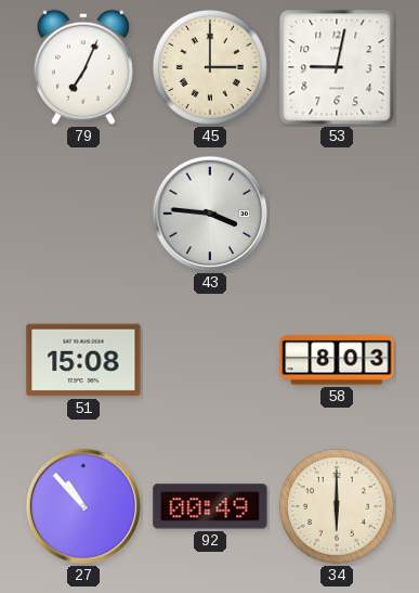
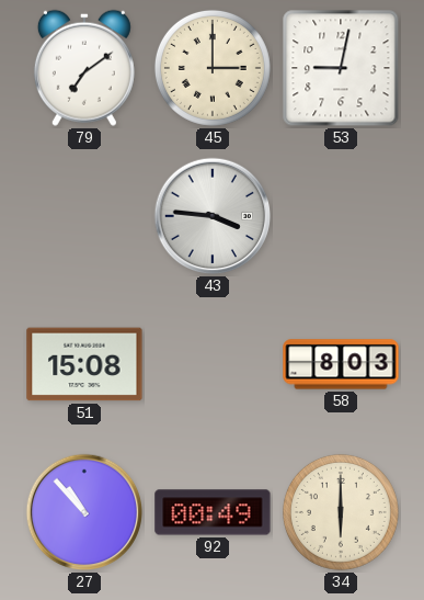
79: 7:04 -> 7:09 (84, 68)
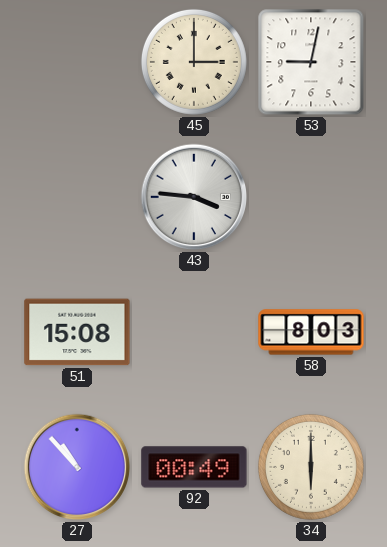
79: 7:09 -> none (84, 68)
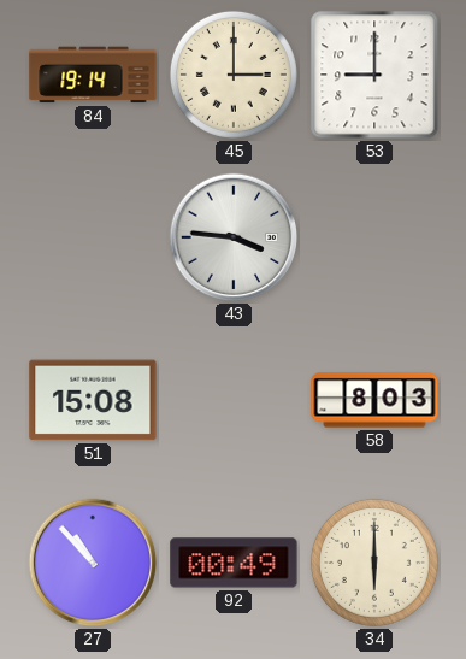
84: none -> 19:14 (93, 75)
53: 9:02 -> 9:00 (374, 75)
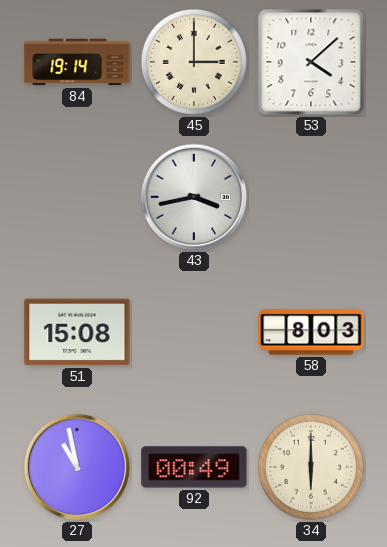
53: 9:00 -> 4:08 (311, 62)
43: 3:46 -> 3:43 (194, 197)
27: 10:53 -> 10:58 (77, 467)
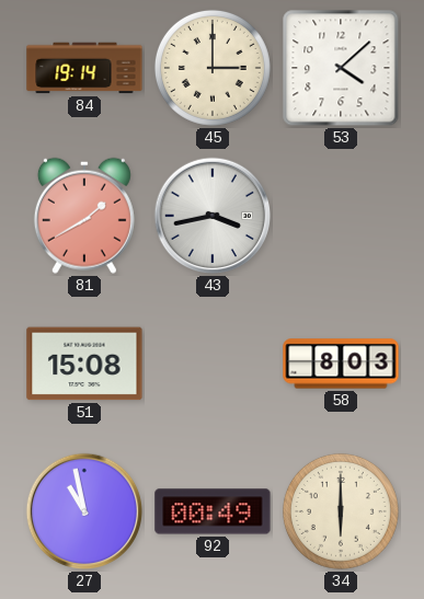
81: none -> 1:40 (84, 216)
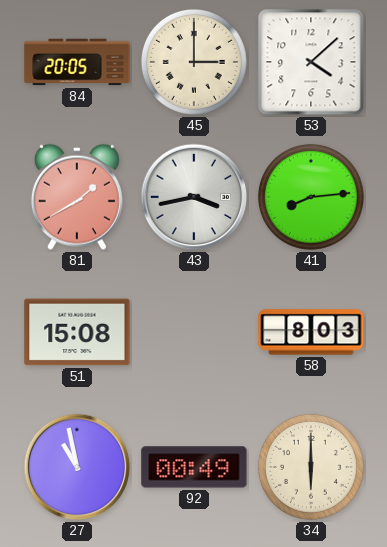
84: 19:14 -> 20:05 (77, 62)
41: none -> 8:14 (311, 197)
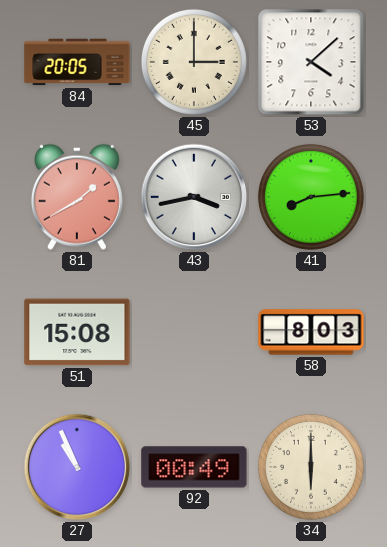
27: 10:58 -> 10:56 (77, 467)
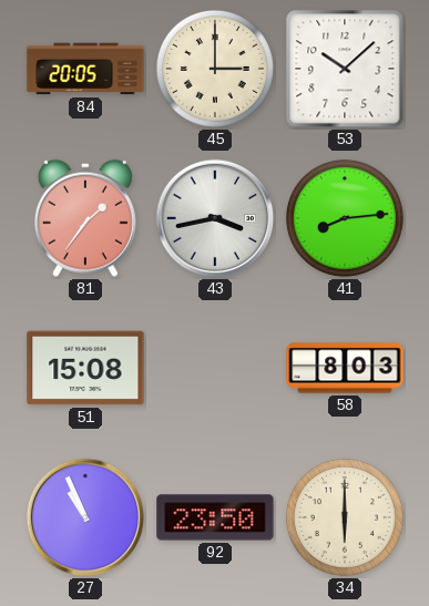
53: 4:08 -> 10:08 (345, 69)
81: 1:40 -> 1:36 (85, 218)
92: 00:49 -> 23:50 (215, 517)
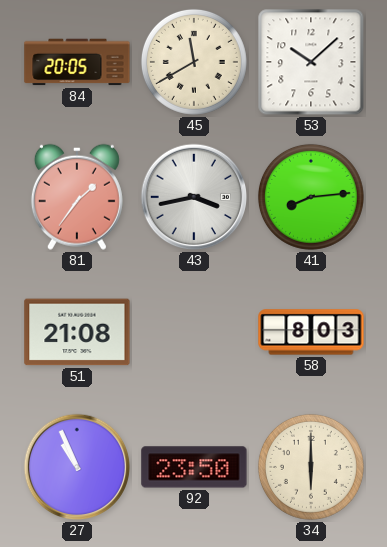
45: 3:00 -> 11:40 (194, 62)
51: 15:08 -> 21:08 (77, 332)
